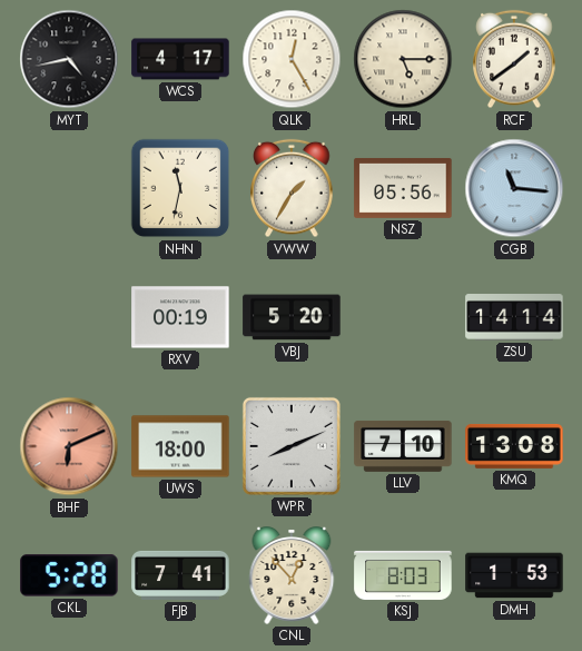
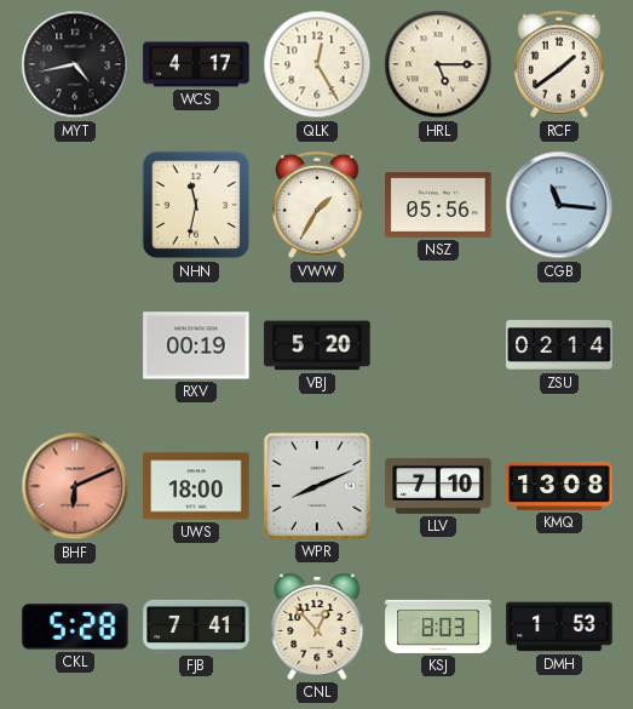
ZSU: 14:14 -> 02:14 (559, 347)
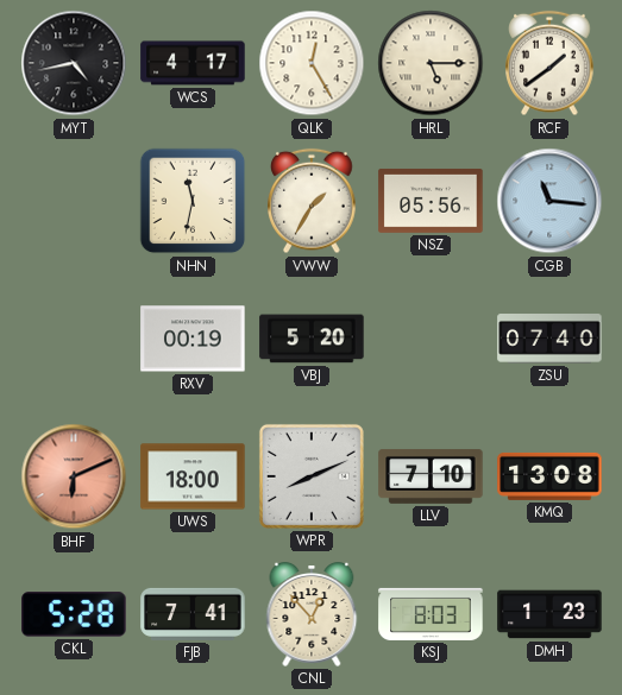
ZSU: 02:14 -> 07:40 (549, 340)
DMH: 1:53 -> 1:23 (549, 614)
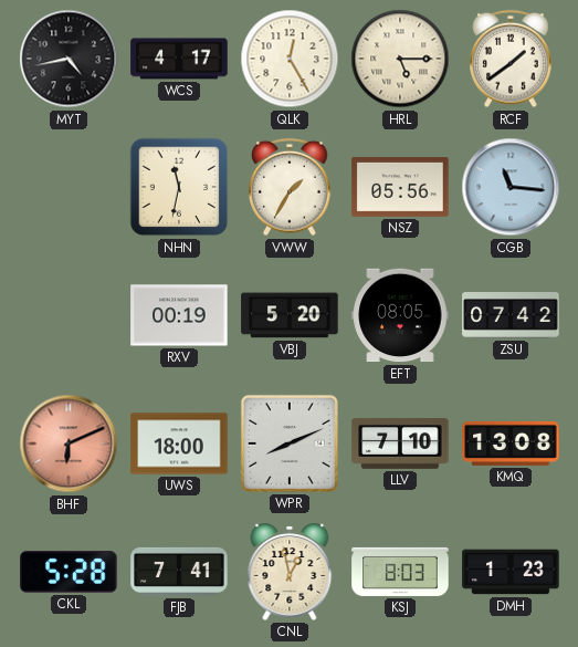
EFT: none -> 08:05 (400, 315)
ZSU: 07:40 -> 07:42 (511, 316)
CNL: 12:53 -> 12:58 (290, 572)
